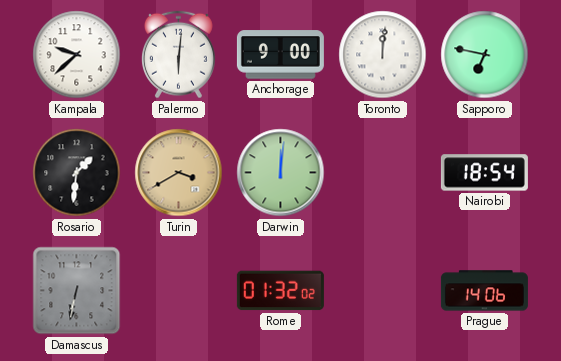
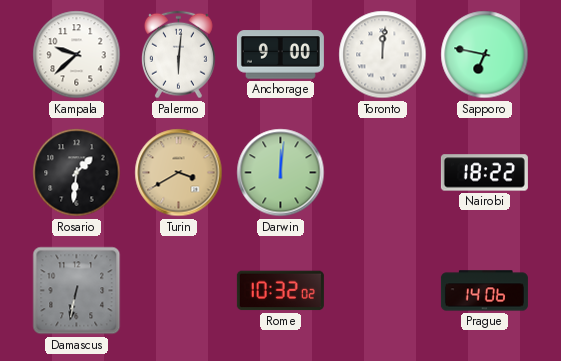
Nairobi: 18:54 -> 18:22 (484, 173)
Rome: 01:32 -> 10:32 (280, 291)
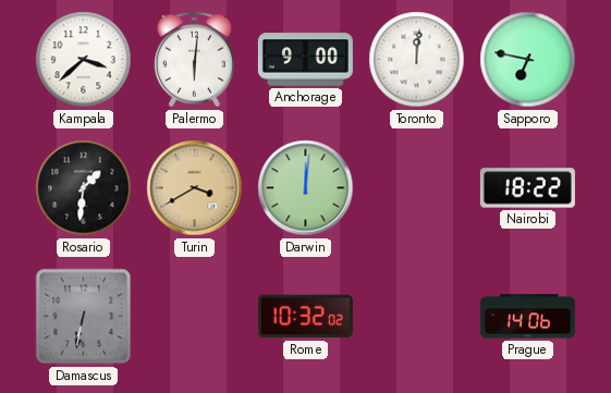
Kampala: 9:38 -> 3:38 (84, 60)
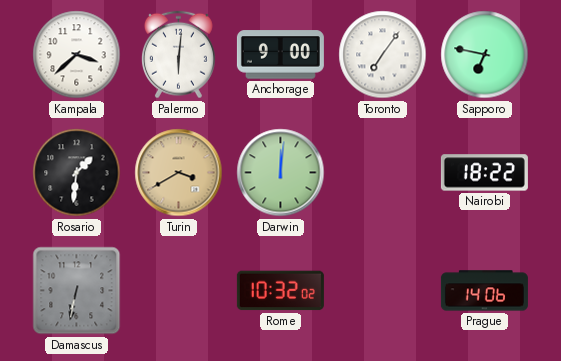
Toronto: 12:01 -> 7:06 (383, 55)
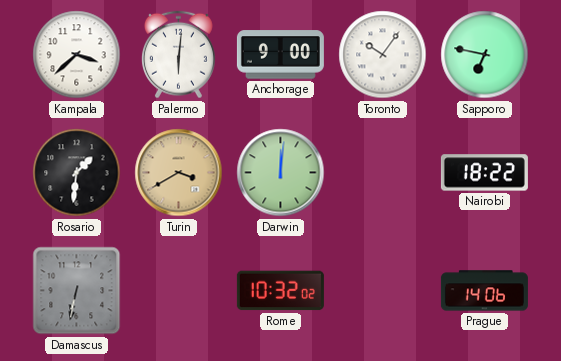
Toronto: 7:06 -> 10:06 (383, 55)
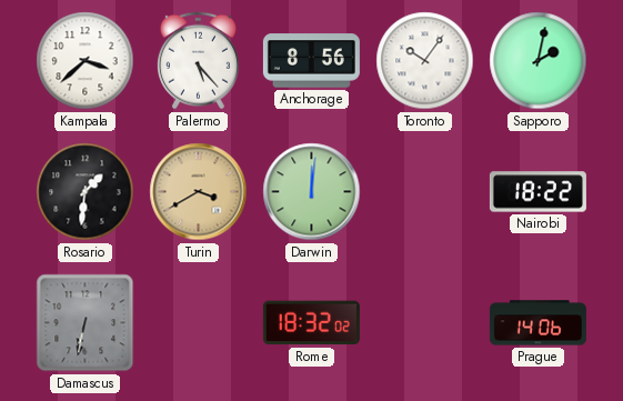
Palermo: 6:01 -> 5:23 (198, 61)
Anchorage: 9:00 -> 8:56 (311, 61)
Sapporo: 6:47 -> 2:02 (539, 61)
Rome: 10:32 -> 18:32 (311, 323)
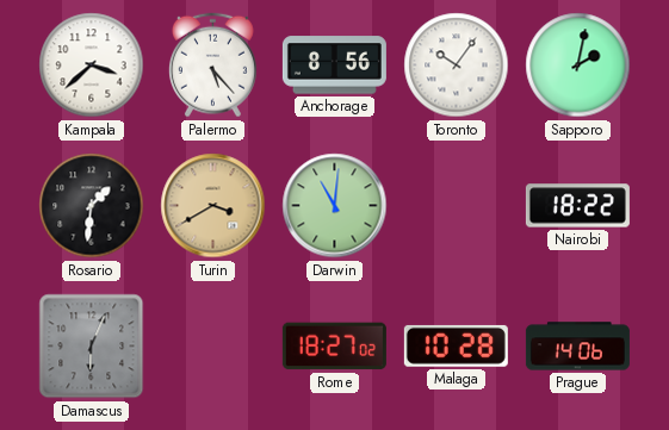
Darwin: 12:01 -> 11:01 (335, 206)
Damascus: 6:32 -> 6:04 (92, 347)
Rome: 18:32 -> 18:27 (334, 347)
Malaga: none -> 10:28 (456, 345)
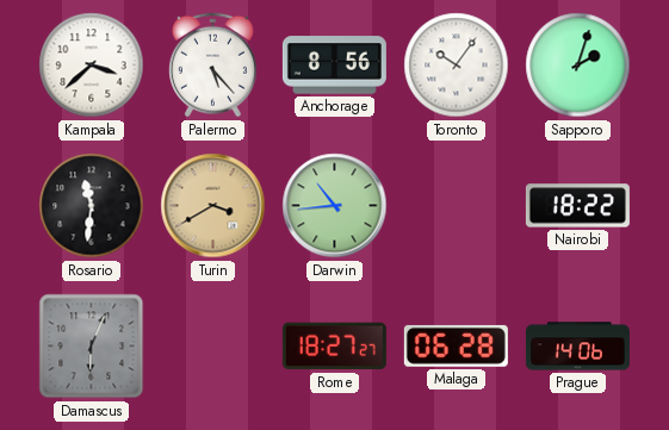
Sapporo: 2:02 -> 2:03 (578, 66)
Rosario: 1:31 -> 11:31 (92, 206)
Darwin: 11:01 -> 10:44 (335, 206)
Rome: 18:27:02 -> 18:27:27 (334, 347)
Malaga: 10:28 -> 06:28 (456, 345)
